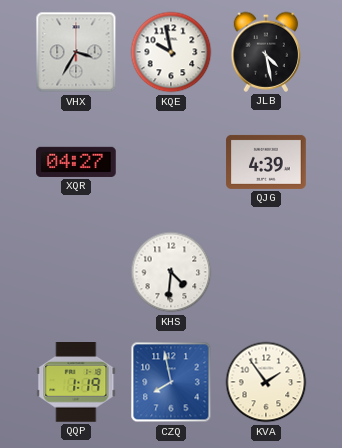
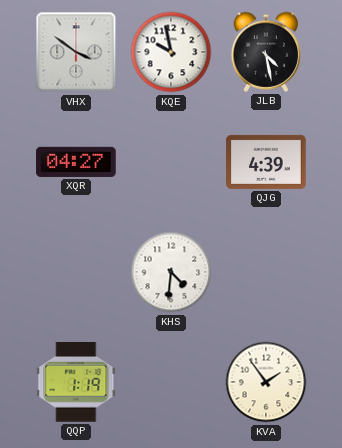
VHX: 3:35 -> 3:51 (76, 52)
CZQ: 7:58 -> none (171, 382)
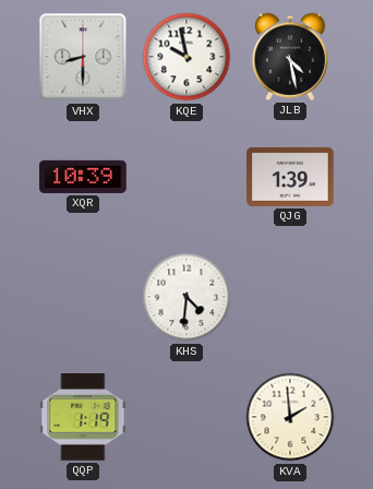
VHX: 3:51 -> 8:30 (83, 57)
XQR: 04:27 -> 10:39 (83, 177)
QJG: 4:39 -> 1:39 (290, 177)
KVA: 1:54 -> 1:59 (290, 417)
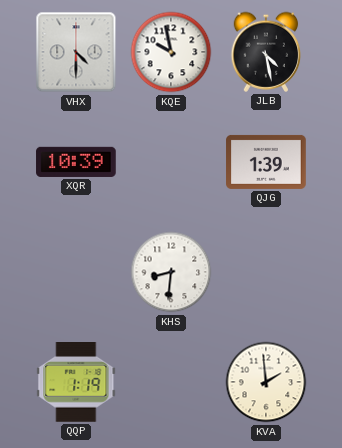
VHX: 8:30 -> 4:30 (76, 52)
KHS: 4:31 -> 8:31 (171, 272)
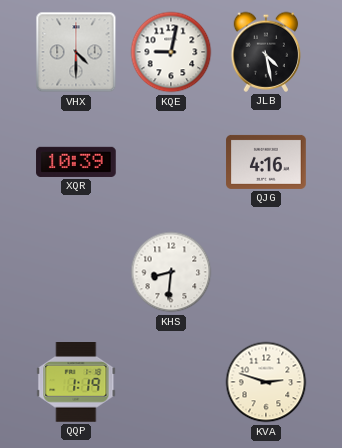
KQE: 9:58 -> 9:02 (171, 52)
QJG: 1:39 -> 4:16 (266, 162)
KVA: 1:59 -> 2:48 (266, 382)
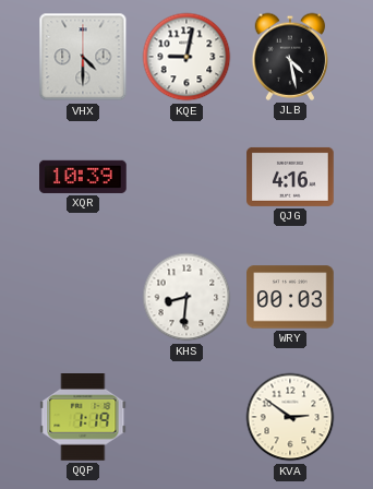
WRY: none -> 00:03 (290, 297)
KVA: 2:48 -> 2:51 (290, 417)
